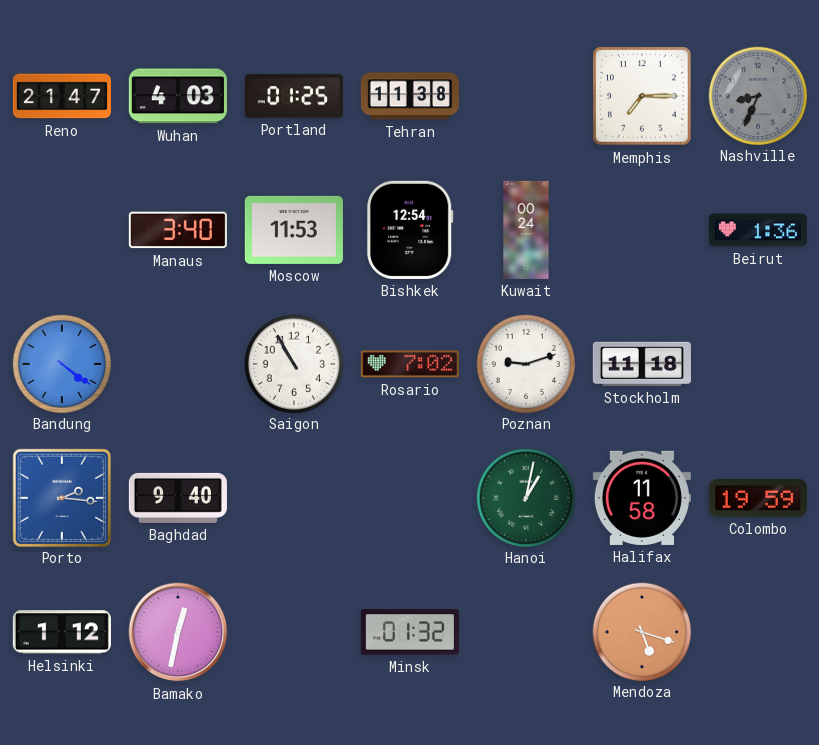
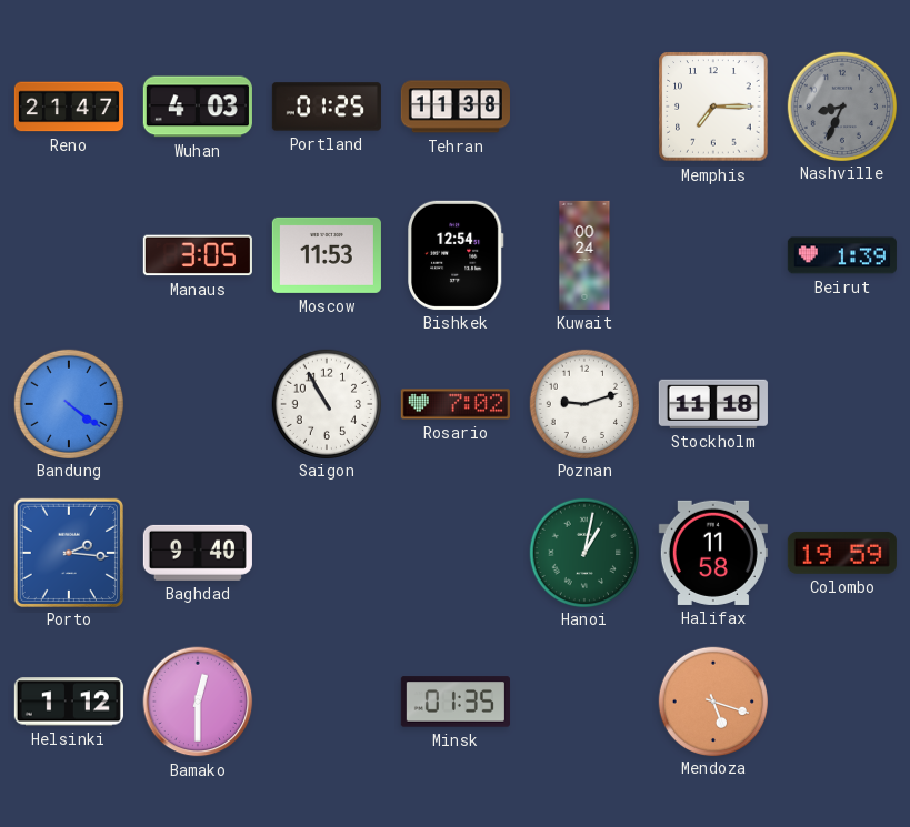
Manaus: 3:40 -> 3:05 (198, 255)
Beirut: 1:36 -> 1:39 (842, 255)
Bamako: 12:32 -> 12:30 (198, 702)
Minsk: 01:32 -> 01:35 (456, 702)
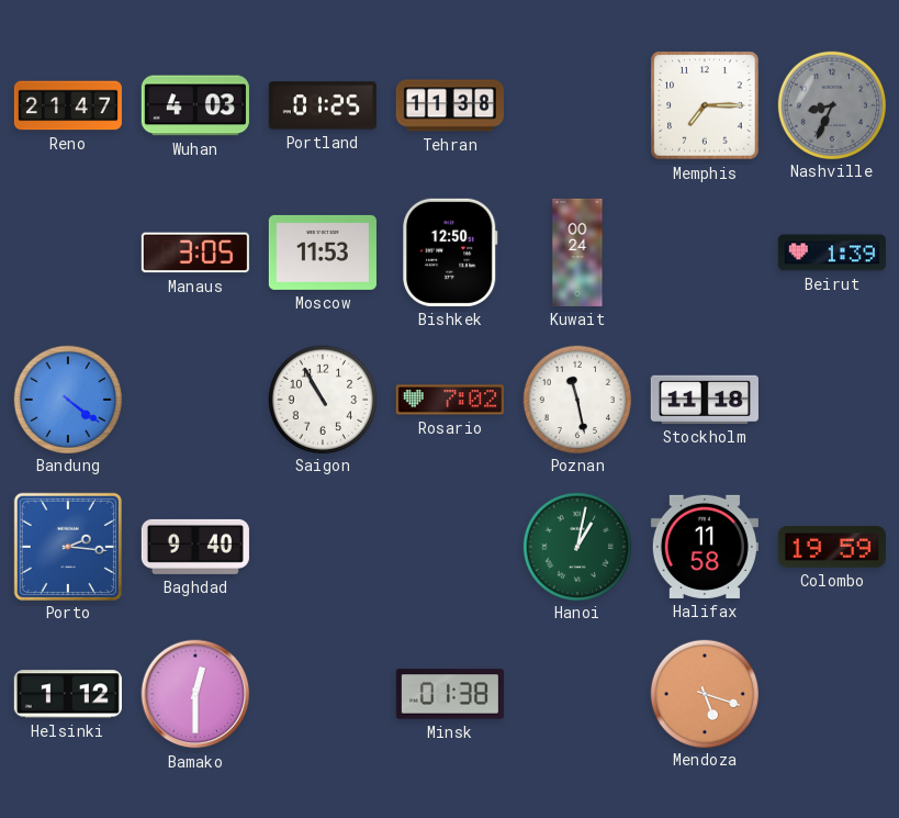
Bishkek: 12:54 -> 12:50 (450, 253)
Poznan: 9:12 -> 11:28 (576, 399)
Minsk: 01:35 -> 01:38 (450, 694)
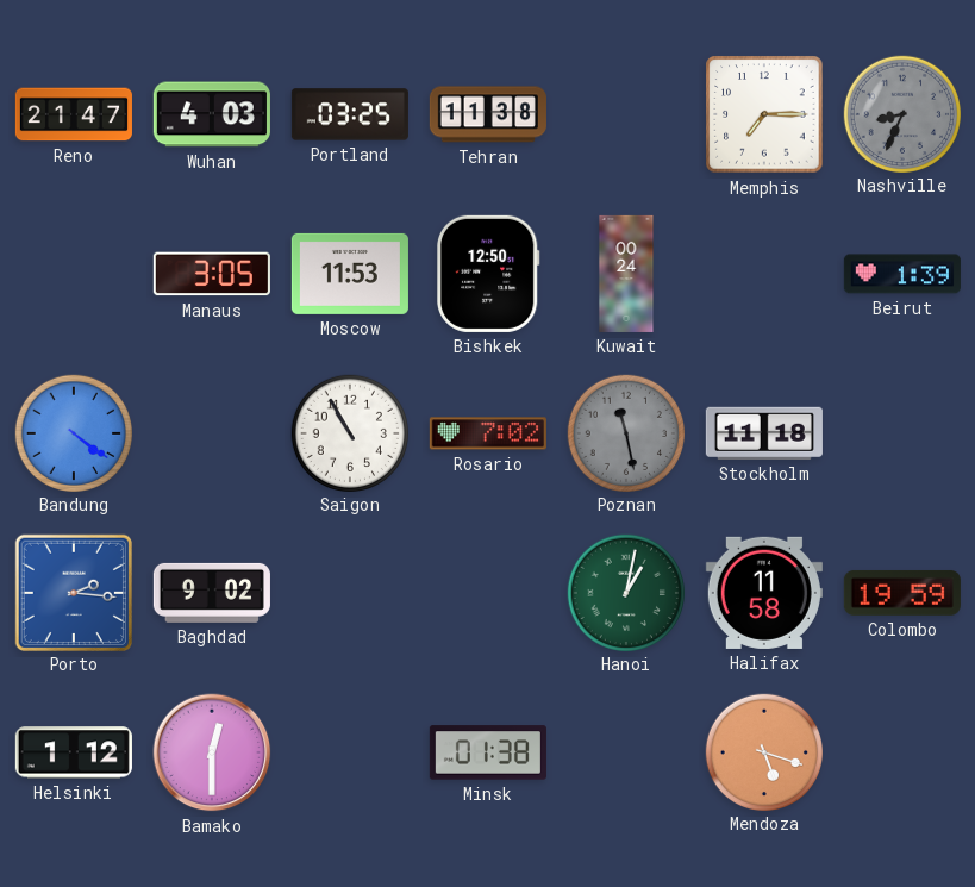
Portland: 01:25 -> 03:25 (350, 114)
Poznan dial: white -> grey (625, 432)
Baghdad: 9:40 -> 9:02 (212, 593)
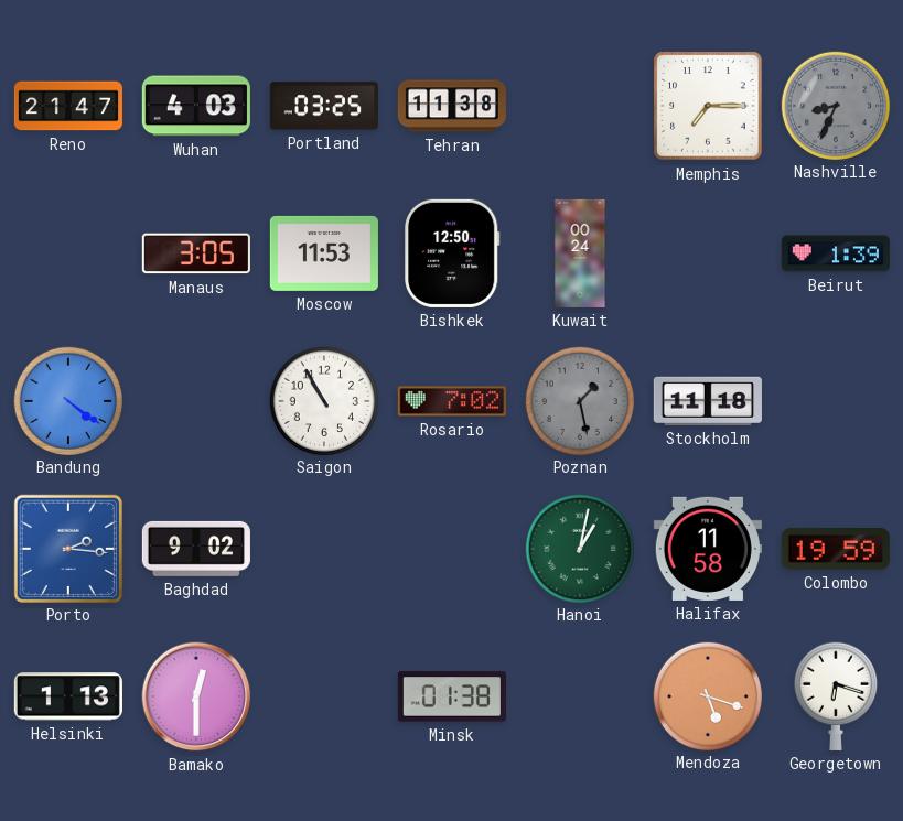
Poznan: 11:28 -> 1:28 (579, 400)
Helsinki: 1:12 -> 1:13 (68, 696)
Georgetown: none -> 6:18 (836, 696)
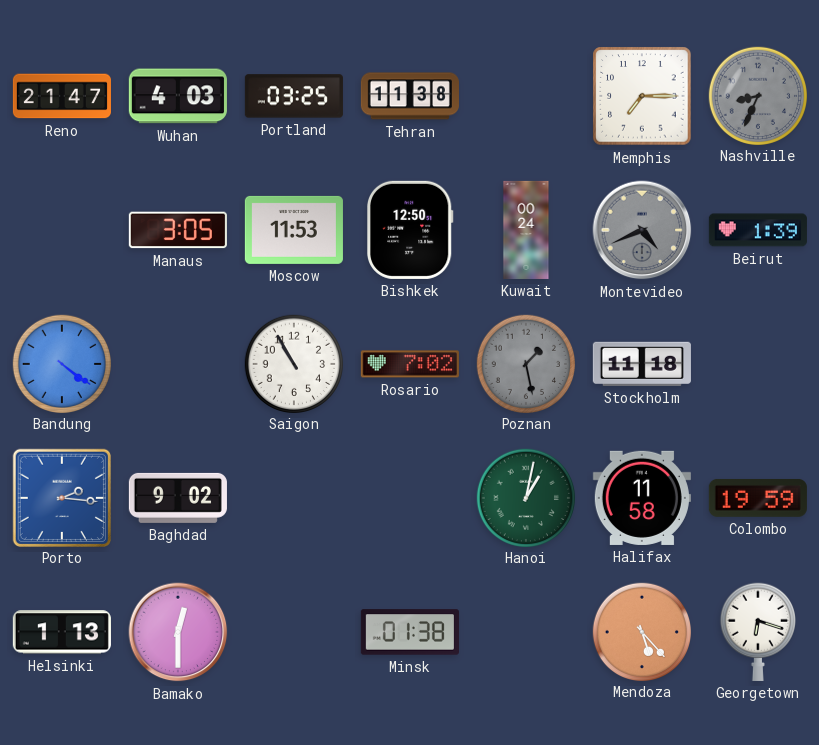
Montevideo: none -> 4:41 (642, 230)
Mendoza: 5:18 -> 5:23 (641, 631)
